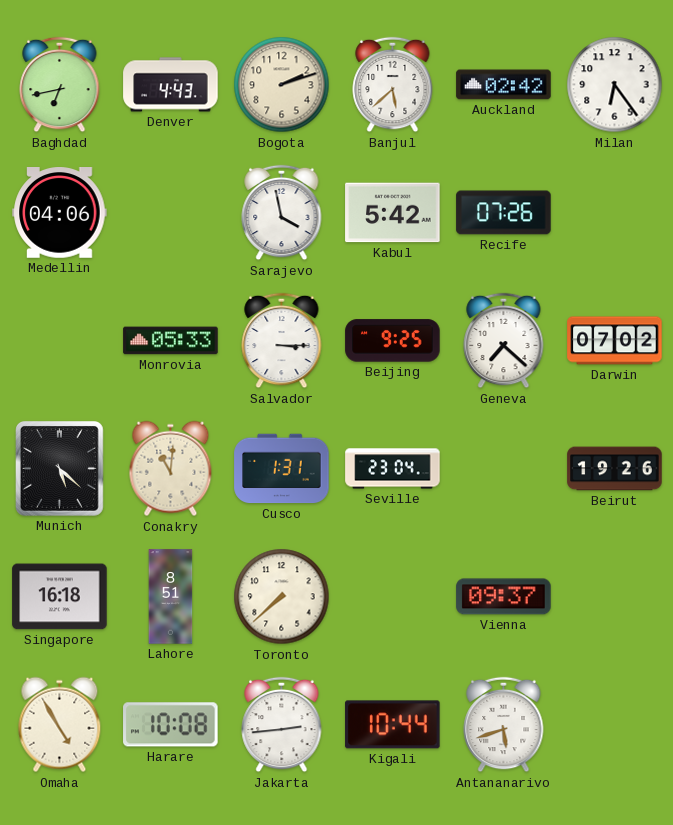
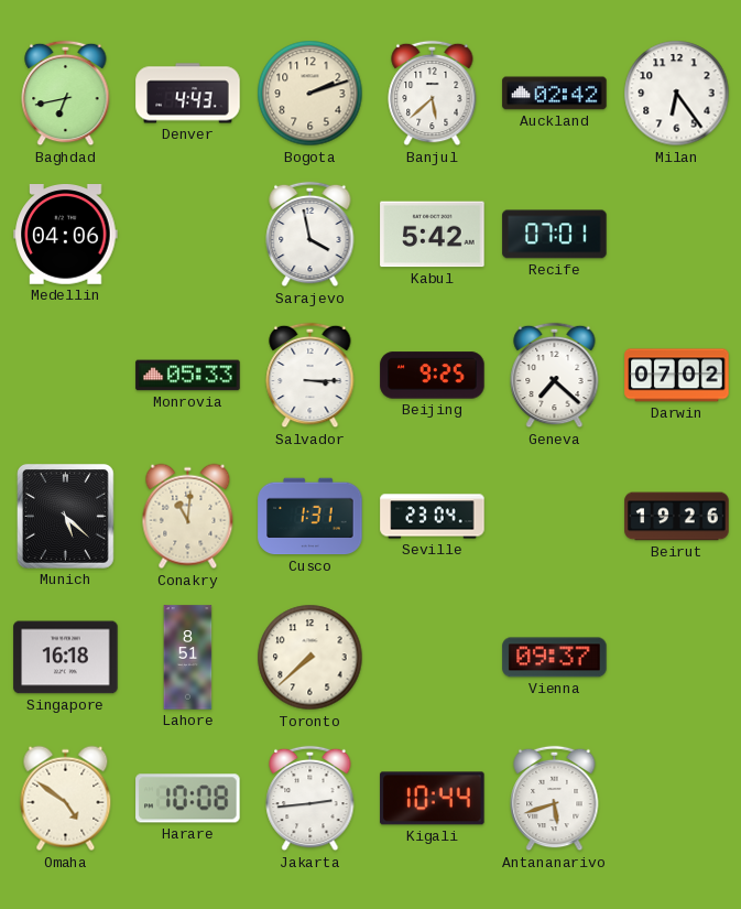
Recife: 07:26 -> 07:01 (555, 235)
Omaha: 4:55 -> 4:51 (66, 799)
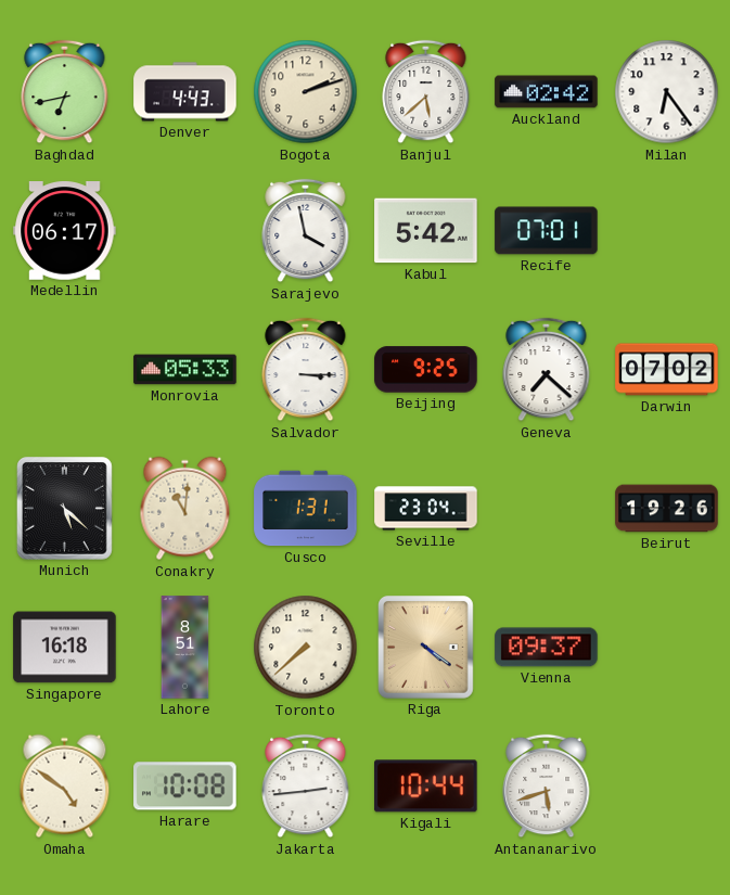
Medellin: 04:06 -> 06:17 (65, 231)
Riga: none -> 4:21 (426, 648)
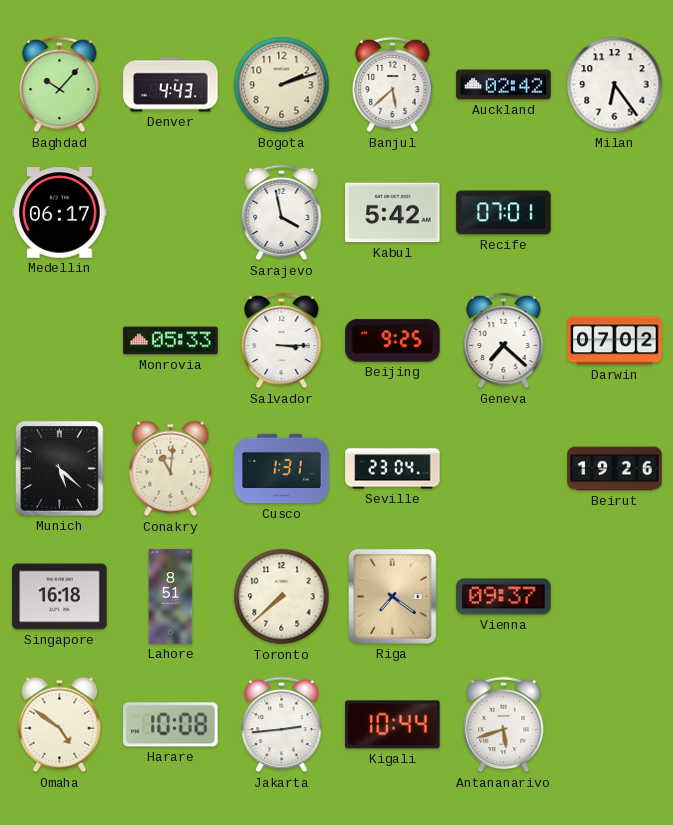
Baghdad: 6:43 -> 10:07 (60, 85)
Riga: 4:21 -> 7:21 (393, 597)
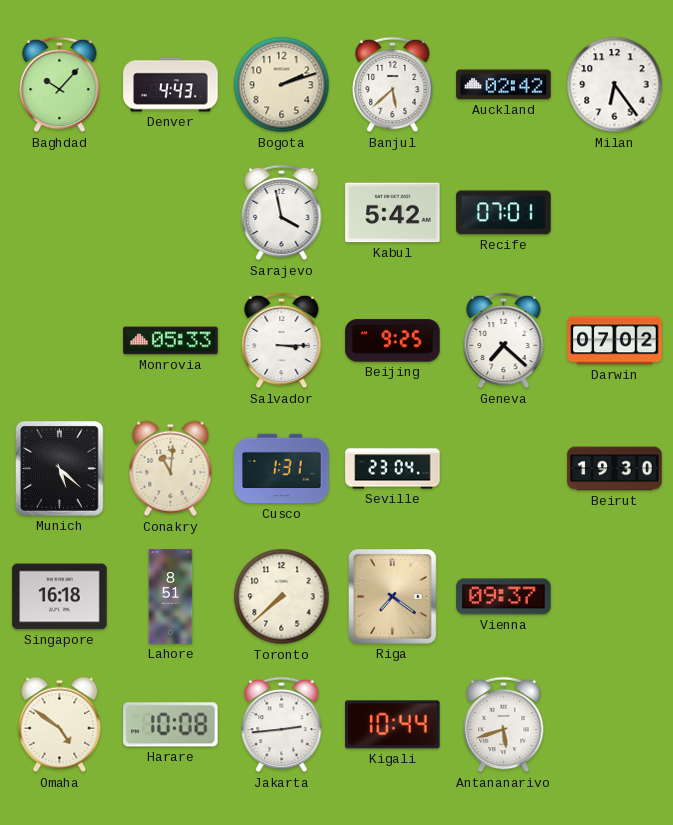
Medellin: 06:17 -> none (60, 213)
Beirut: 19:26 -> 19:30 (615, 469)
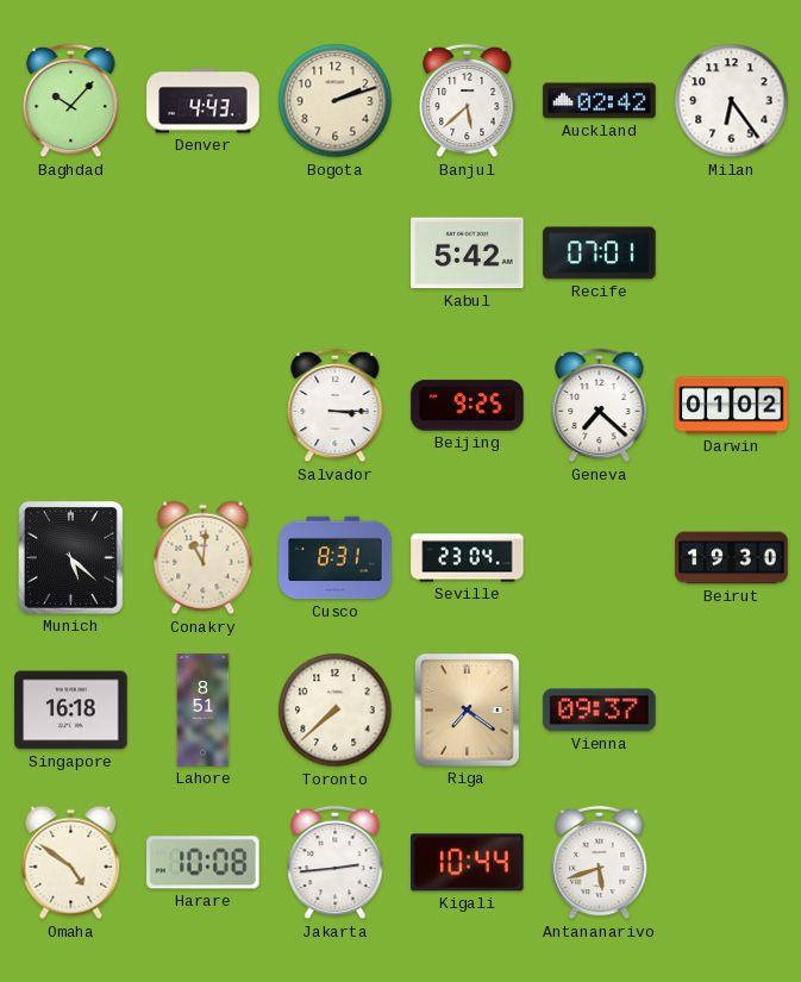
Sarajevo: 3:58 -> none (282, 213)
Monrovia: 05:33 -> none (171, 341)
Darwin: 07:02 -> 01:02 (732, 406)
Cusco: 1:31 -> 8:31 (336, 558)
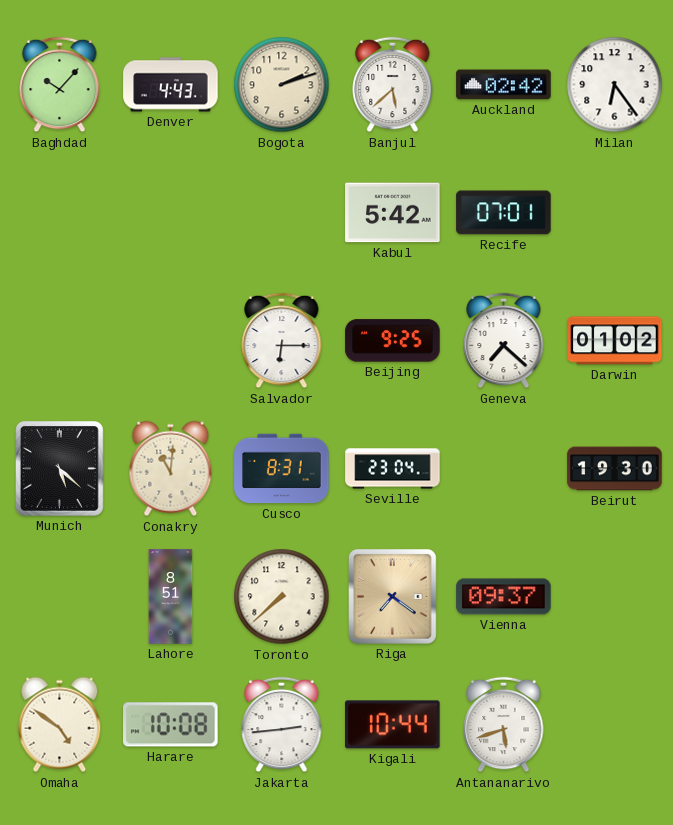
Salvador: 3:15 -> 6:15 (282, 341)
Singapore: 16:18 -> none (71, 711)
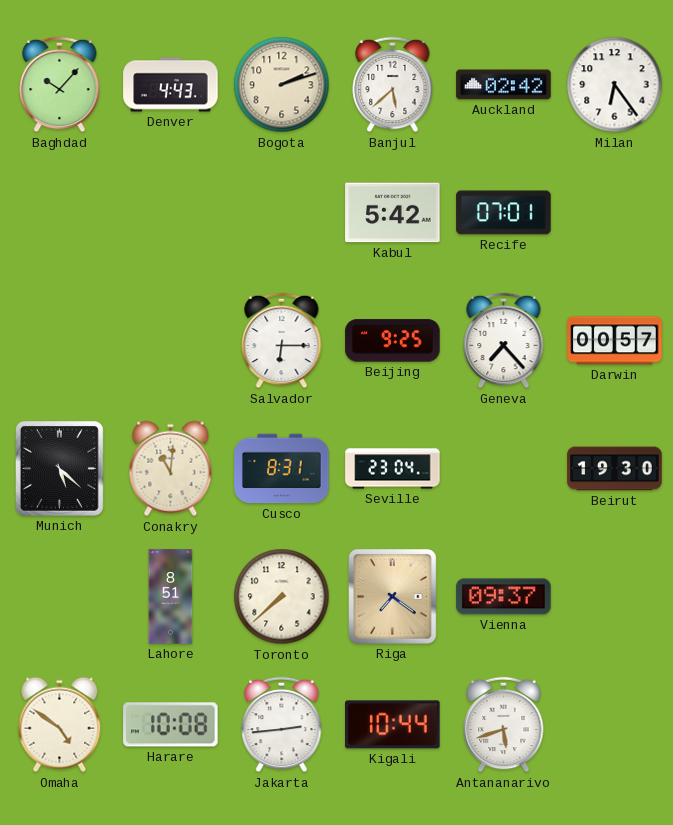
Geneva: 7:22 -> 7:23 (504, 341)
Darwin: 01:02 -> 00:57 (615, 341)
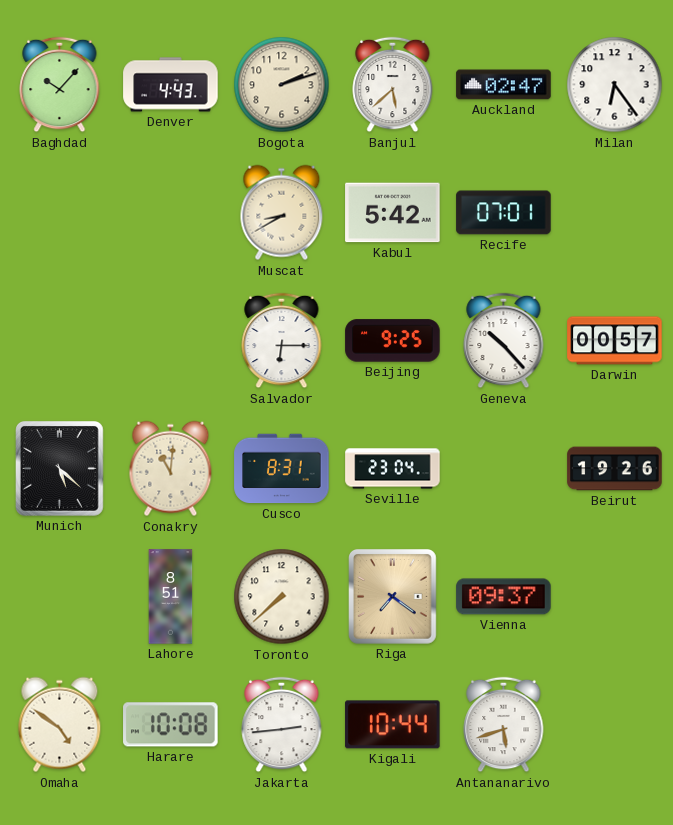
Auckland: 02:42 -> 02:47 (504, 85)
Muscat: none -> 8:40 (282, 213)
Geneva: 7:23 -> 10:23 (504, 341)
Beirut: 19:30 -> 19:26 (615, 469)
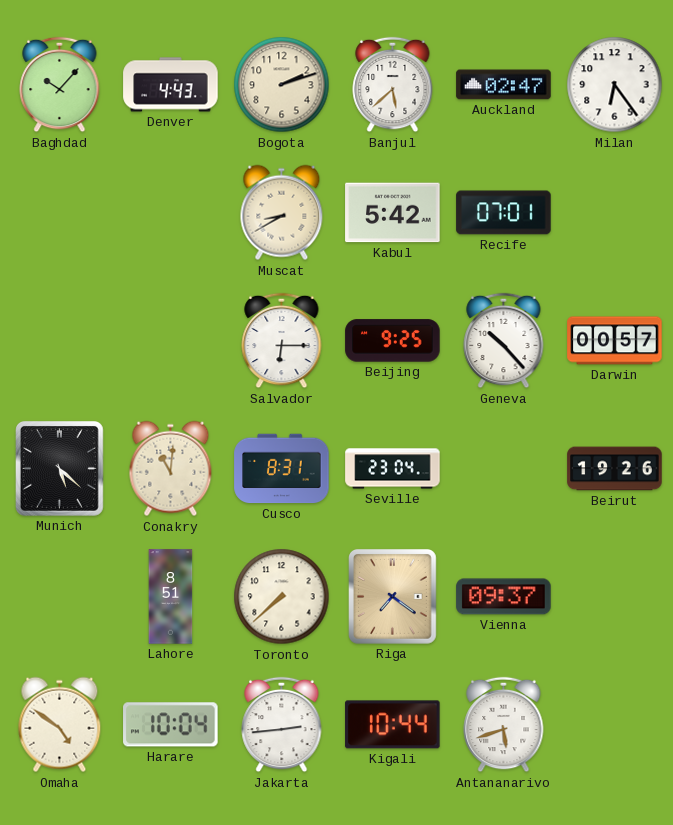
Harare: 10:08 -> 10:04 (171, 725)
